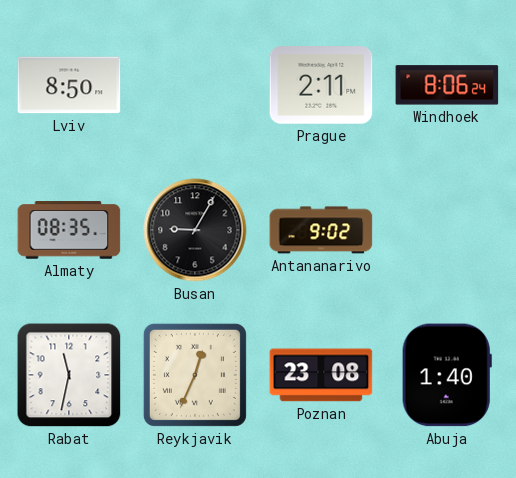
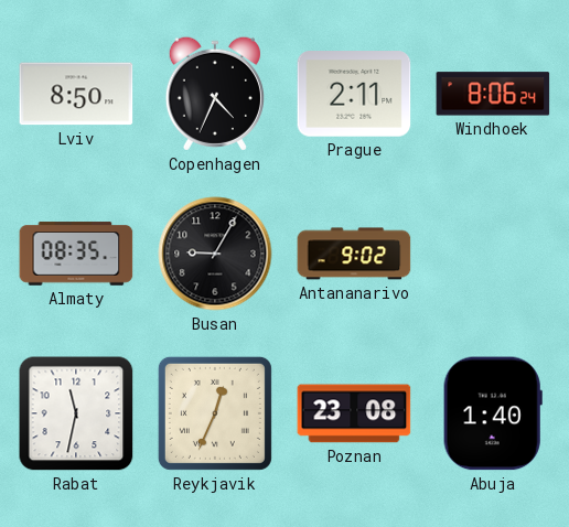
Copenhagen: none -> 4:34 (215, 94)
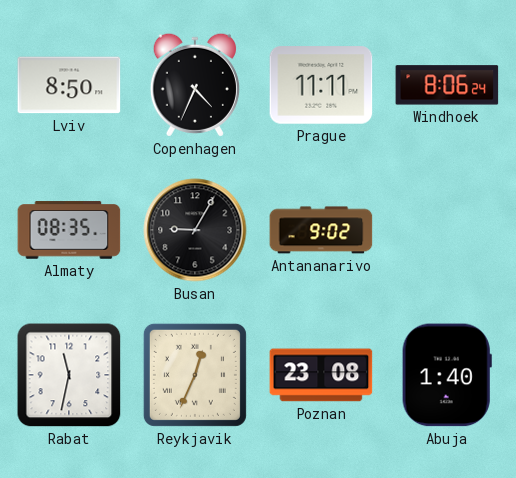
Prague: 2:11 -> 11:11 (321, 85)
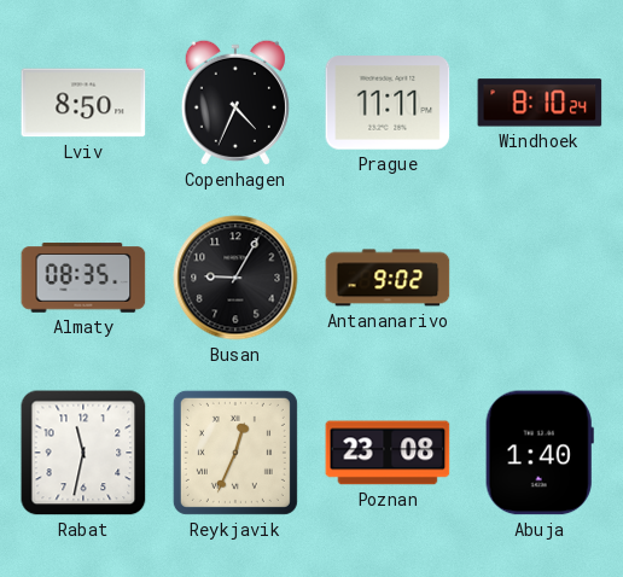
Windhoek: 8:06 -> 8:10 (540, 103)
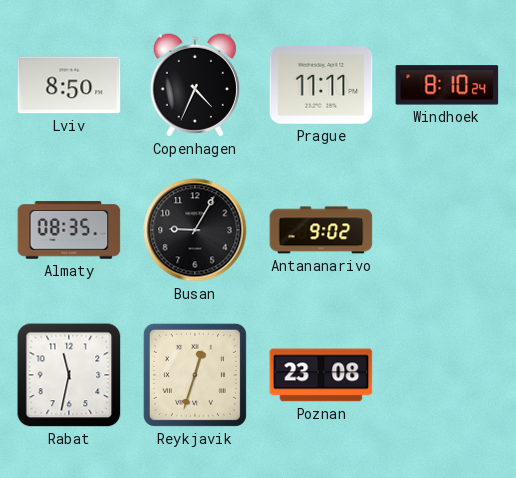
Reykjavik: 12:34 -> 12:33 (195, 375)
Abuja: 1:40 -> none (540, 453)
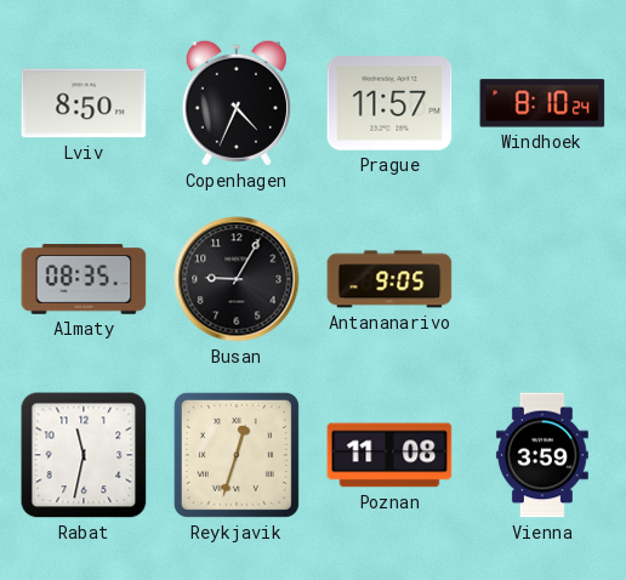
Prague: 11:11 -> 11:57 (389, 103)
Antananarivo: 9:02 -> 9:05 (389, 279)
Poznan: 23:08 -> 11:08 (389, 455)
Vienna: none -> 3:59 (542, 455)
